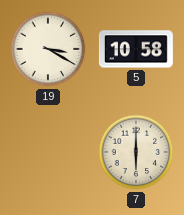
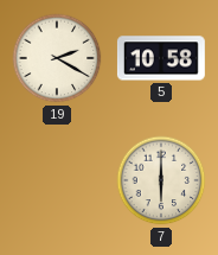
19: 3:20 -> 2:20 (57, 58)
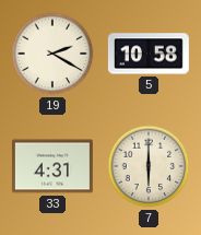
33: none -> 4:31 (52, 166)
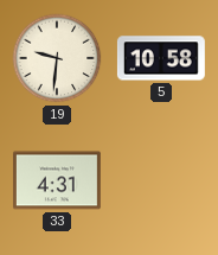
19: 2:20 -> 9:31 (57, 58)
7: 6:00 -> none (149, 166)
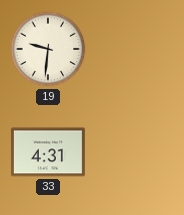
5: 10:58 -> none (161, 58)
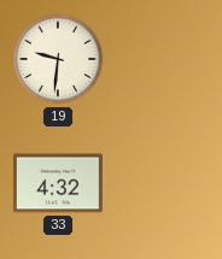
33: 4:31 -> 4:32 (58, 183)
